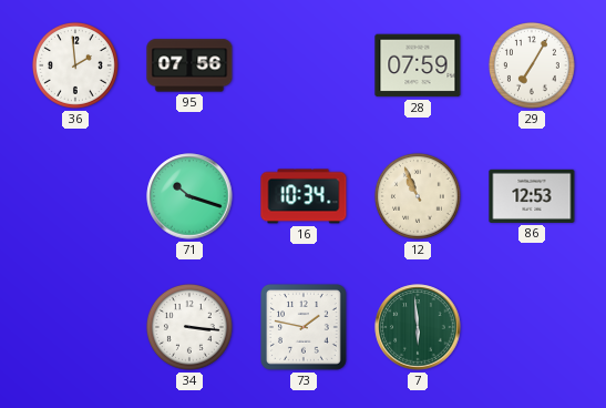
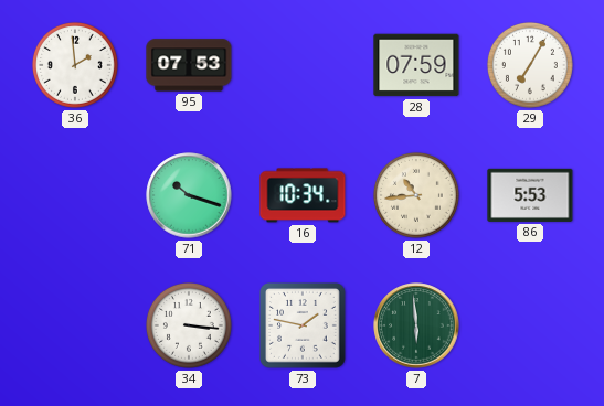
95: 07:56 -> 07:53 (189, 65)
12: 10:56 -> 10:44 (416, 195)
86: 12:53 -> 5:53 (530, 195)
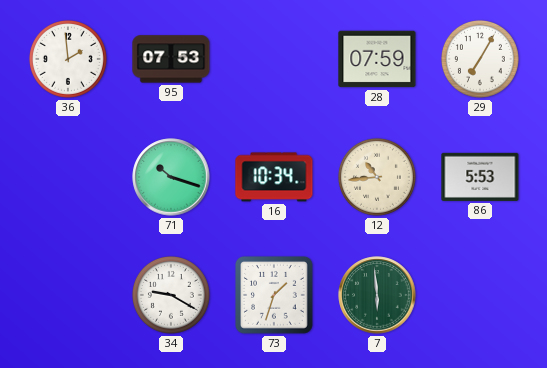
34: 3:16 -> 9:20 (171, 295)
73: 1:47 -> 1:33 (275, 296)
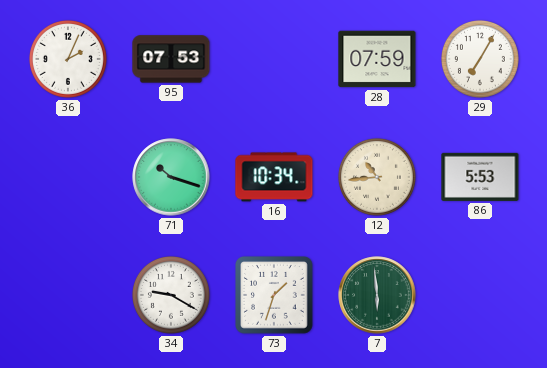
36: 1:59 -> 2:04 (68, 59)
